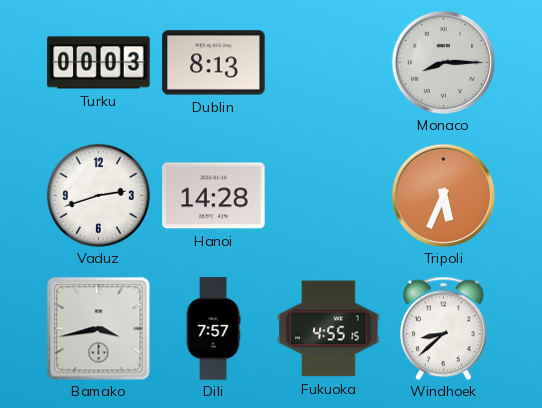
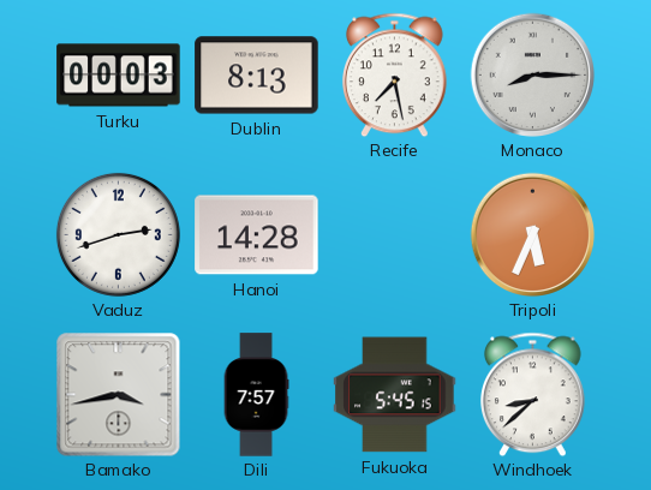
Recife: none -> 7:28 (395, 74)
Fukuoka: 4:55 -> 5:45 (395, 395)
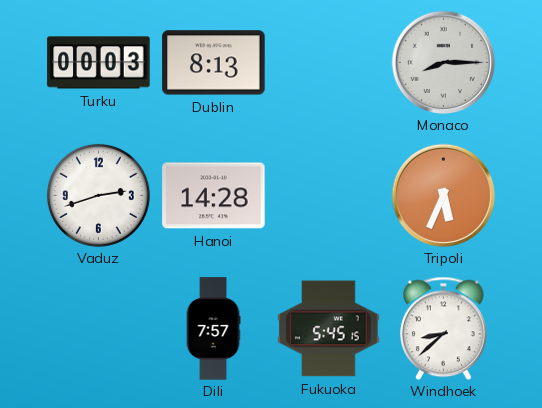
Recife: 7:28 -> none (395, 74)
Bamako: 3:43 -> none (118, 394)
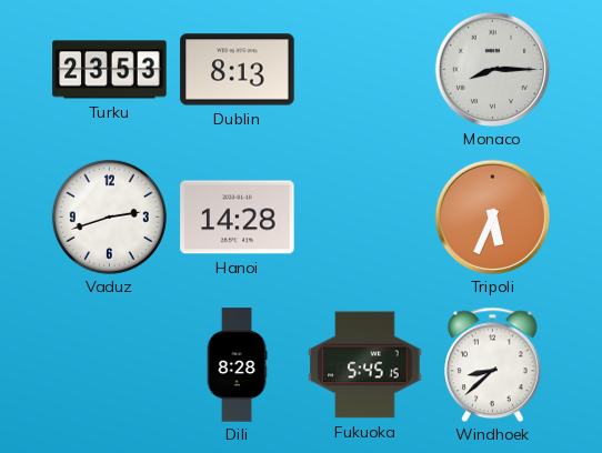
Turku: 00:03 -> 23:53 (110, 70)
Dili: 7:57 -> 8:28 (237, 365)
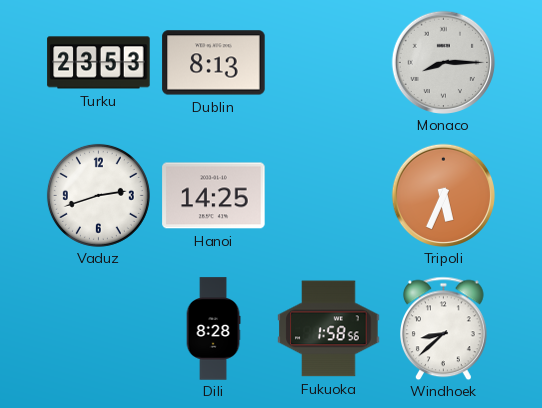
Hanoi: 14:28 -> 14:25 (214, 196)
Fukuoka: 5:45 -> 1:58 (329, 329)
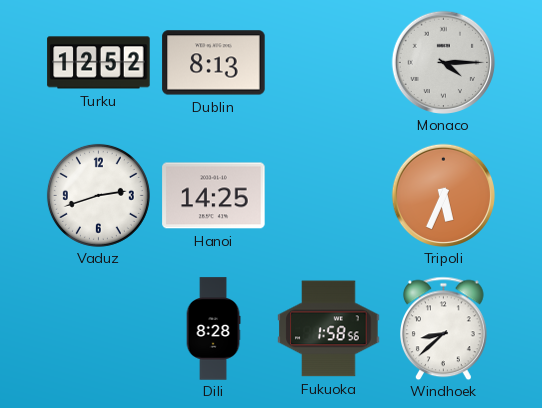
Turku: 23:53 -> 12:52 (99, 63)
Monaco: 8:15 -> 4:15 (443, 62)
